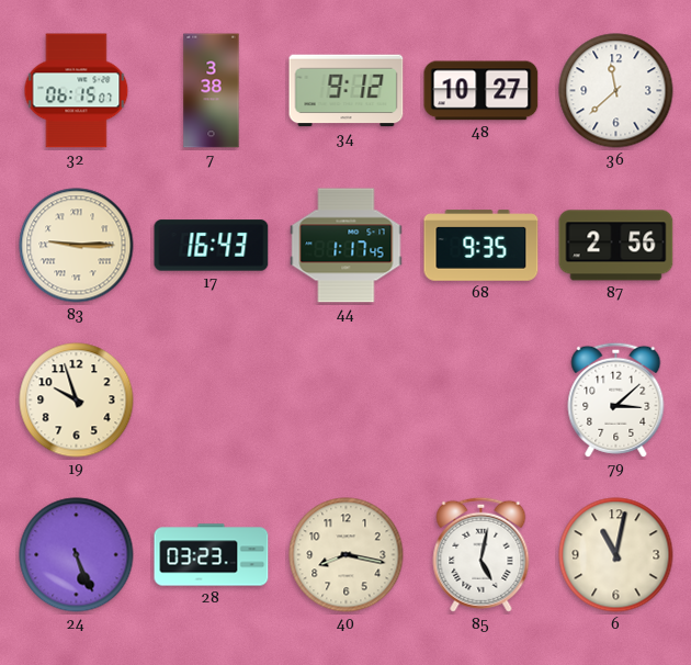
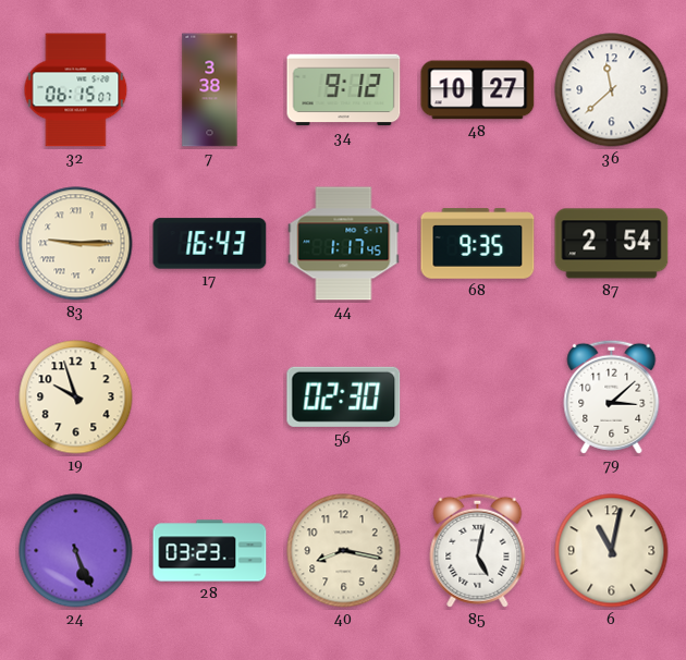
87: 2:56 -> 2:54 (612, 244)
56: none -> 02:30 (344, 396)
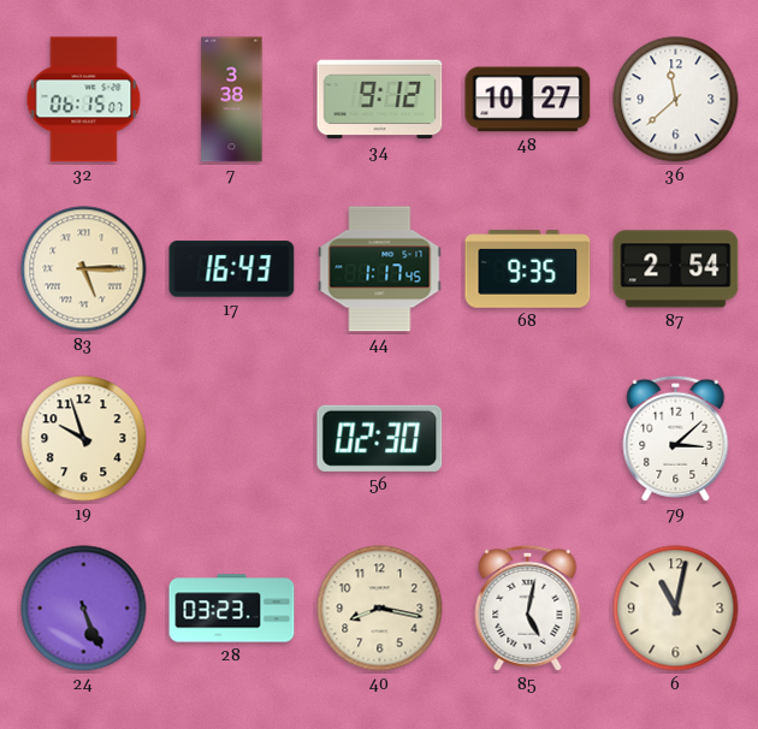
83: 9:15 -> 5:15 (84, 269)
